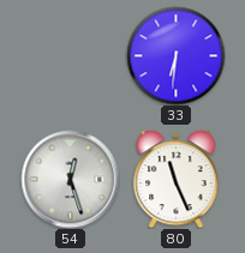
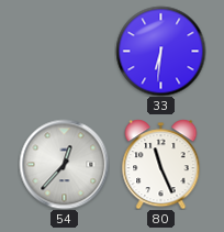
54: 12:27 -> 12:37 (64, 164)
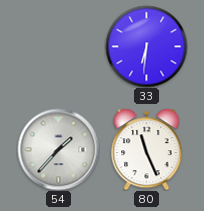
54: 12:37 -> 1:37 (58, 149)
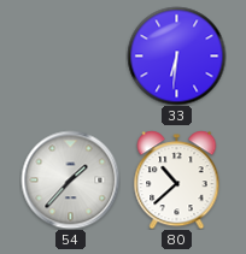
80: 11:26 -> 10:38 (177, 179)
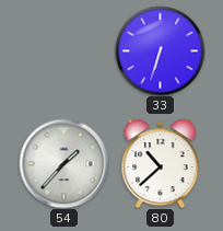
33: 6:31 -> 6:33 (160, 50)
